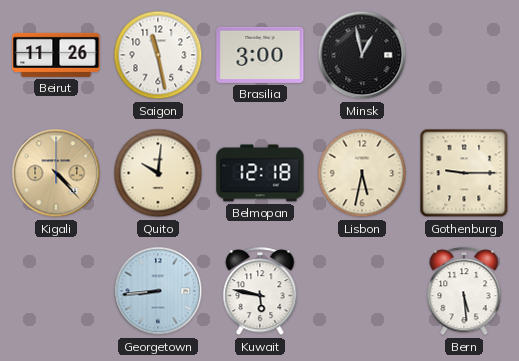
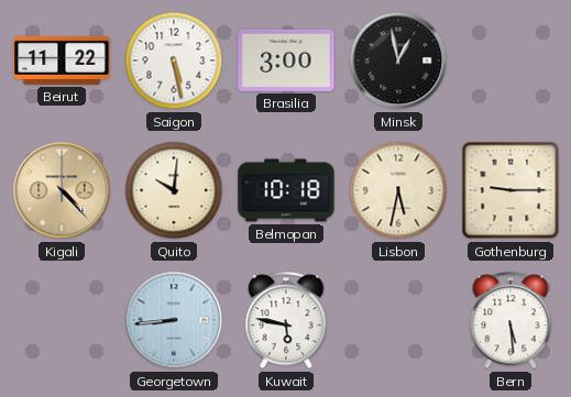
Beirut: 11:26 -> 11:22 (62, 60)
Saigon: 11:28 -> 5:28 (174, 60)
Belmopan: 12:18 -> 10:18 (286, 190)
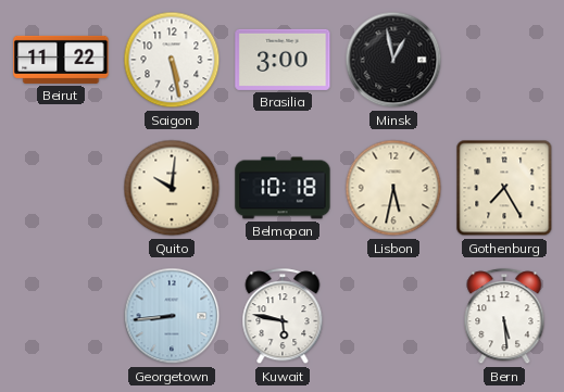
Kigali: 4:23 -> none (62, 190)
Gothenburg: 9:15 -> 7:25 (504, 188)
